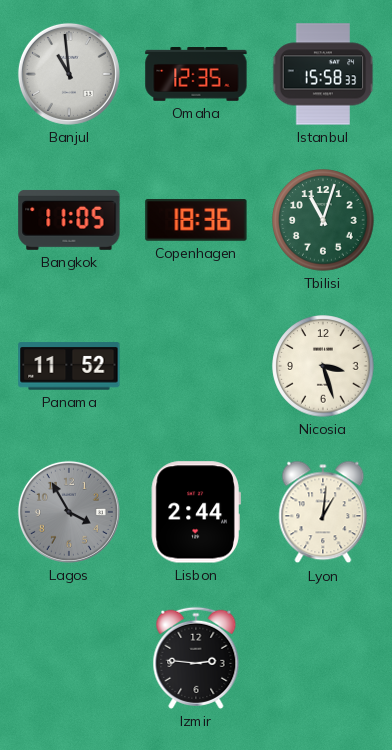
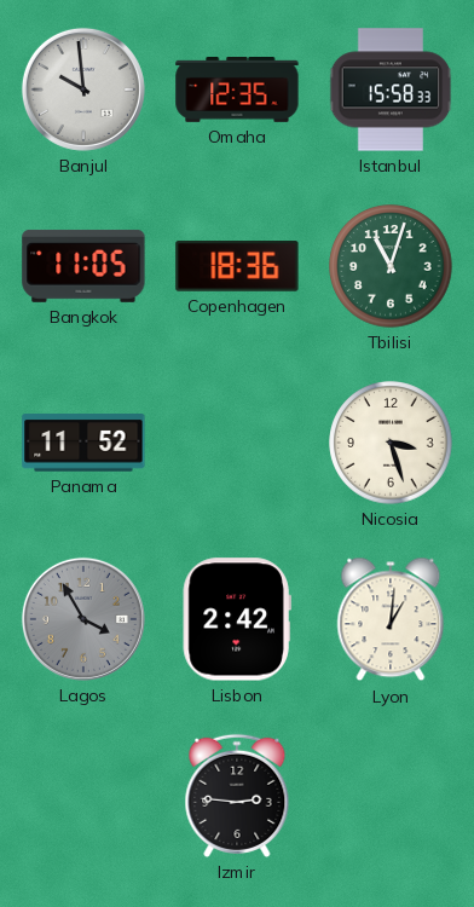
Banjul: 10:59 -> 9:59 (83, 89)
Lisbon: 2:44 -> 2:42 (237, 619)
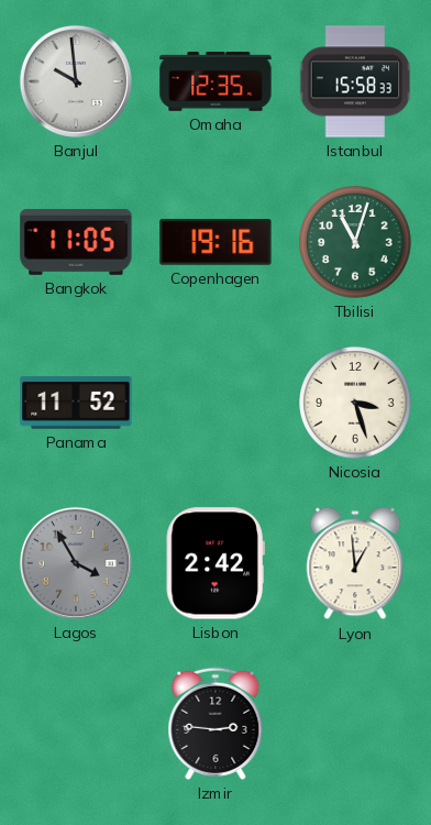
Copenhagen: 18:36 -> 19:16 (215, 242)
Lyon: 1:01 -> 12:59 (355, 563)
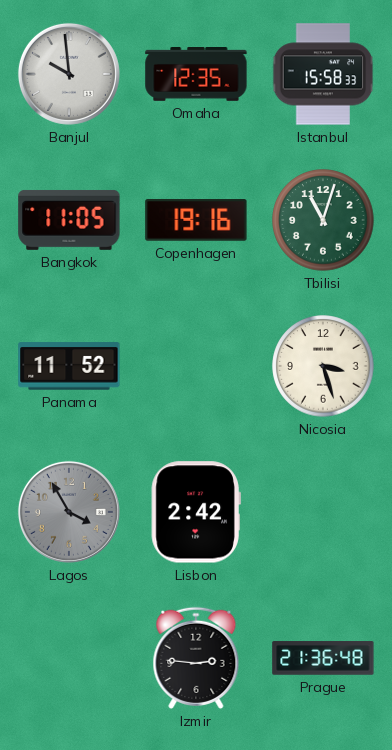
Lyon: 12:59 -> none (355, 563)
Prague: none -> 21:36 (323, 658)
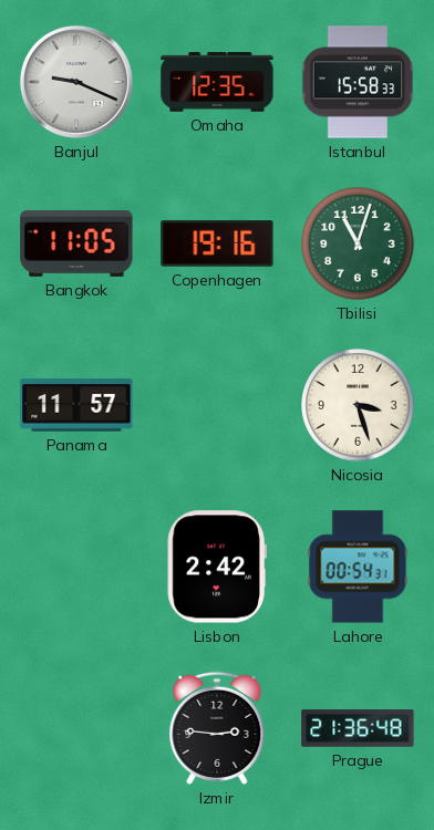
Banjul: 9:59 -> 9:19 (76, 82)
Panama: 11:52 -> 11:57 (76, 405)
Lagos: 3:55 -> none (69, 512)
Lahore: none -> 00:54 (358, 567)
